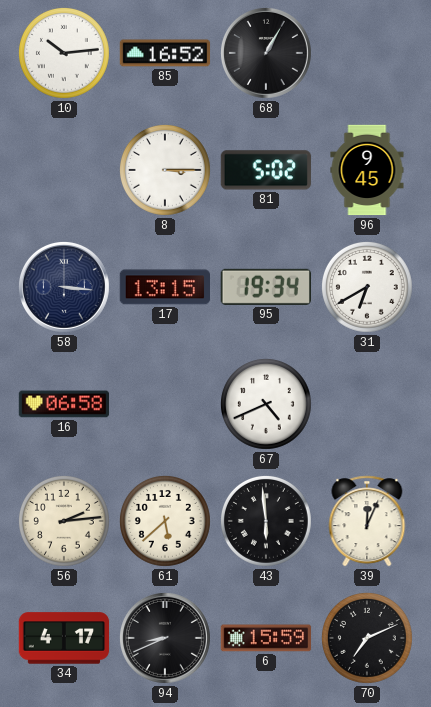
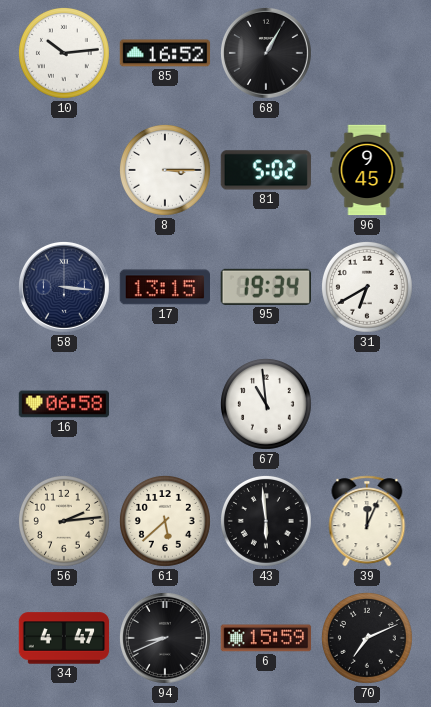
67: 4:41 -> 10:59 (266, 404)
34: 4:17 -> 4:47 (64, 638)
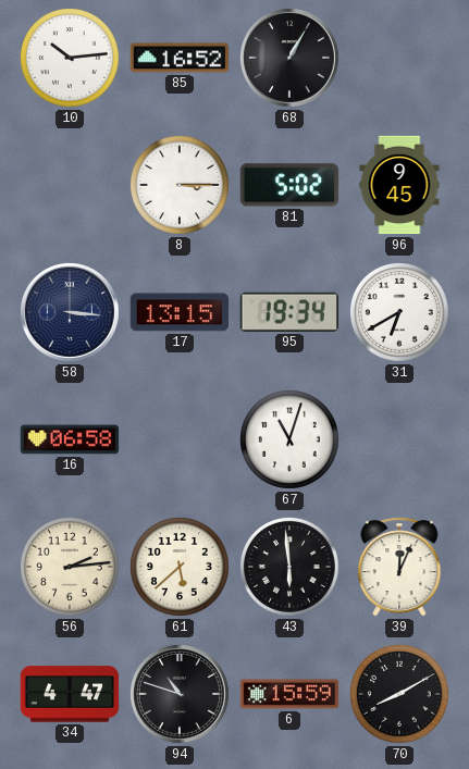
67: 10:59 -> 11:03 (289, 439)
94: 8:41 -> 10:48 (180, 694)
70: 7:11 -> 8:10 (399, 694)
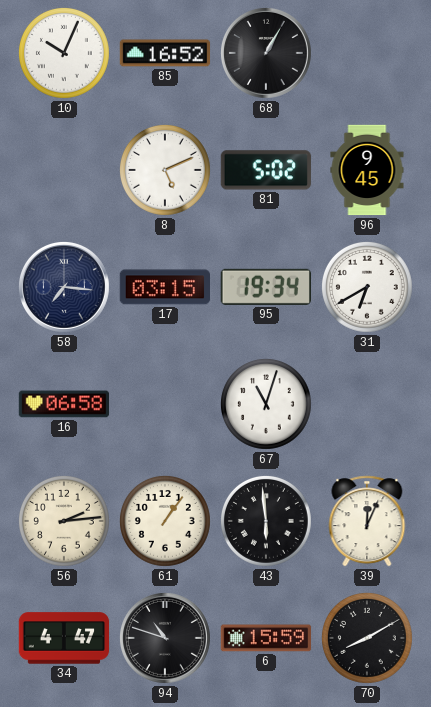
10: 10:14 -> 10:04 (64, 53)
8: 3:15 -> 5:11 (165, 170)
58: 3:16 -> 7:16 (64, 287)
17: 13:15 -> 03:15 (164, 287)
61: 5:38 -> 1:06 (165, 521)
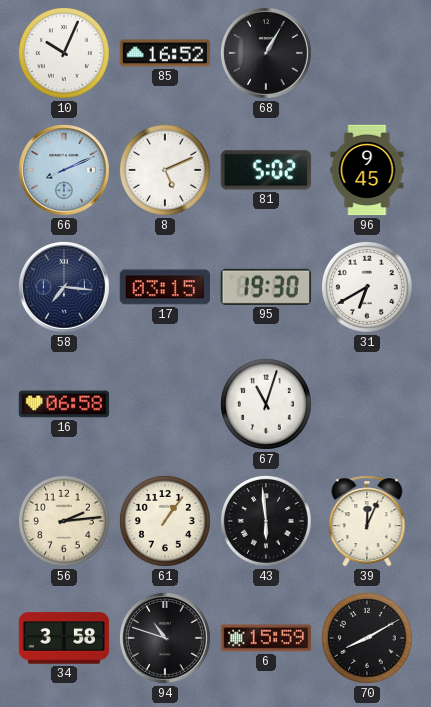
66: none -> 8:11 (64, 170)
95: 19:34 -> 19:30 (266, 287)
34: 4:47 -> 3:58 (64, 638)
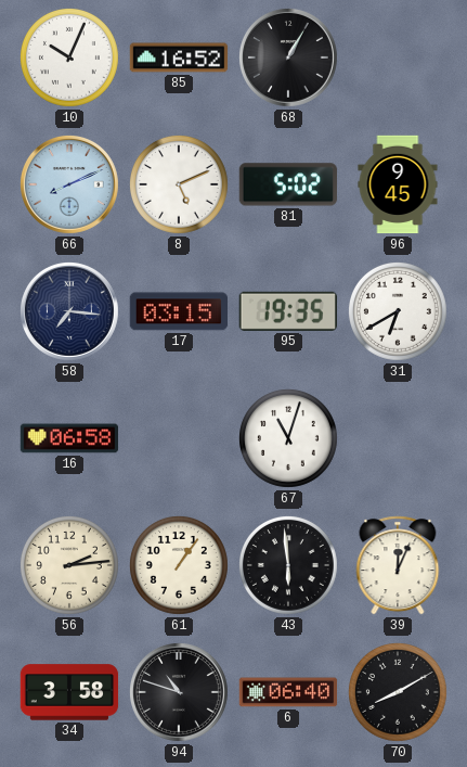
95: 19:30 -> 19:35 (288, 311)
6: 15:59 -> 06:40 (288, 692)
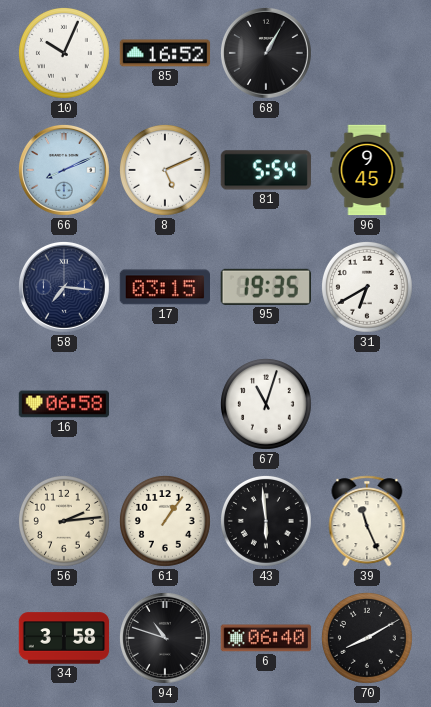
81: 5:02 -> 5:54 (266, 170)
39: 12:04 -> 11:26 (367, 521)
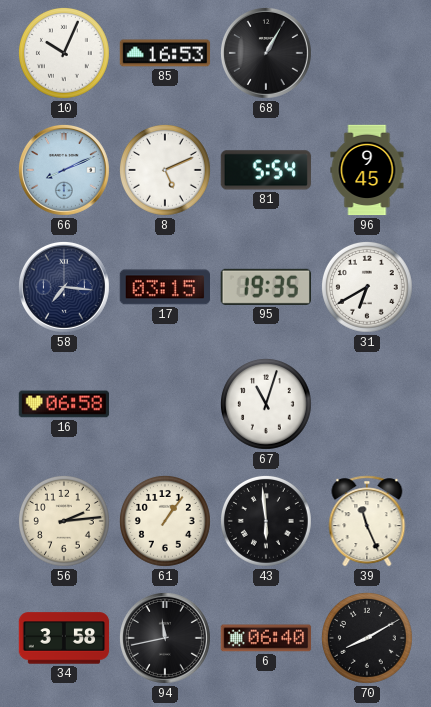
85: 16:52 -> 16:53 (165, 53)
94: 10:48 -> 11:43 (165, 638)
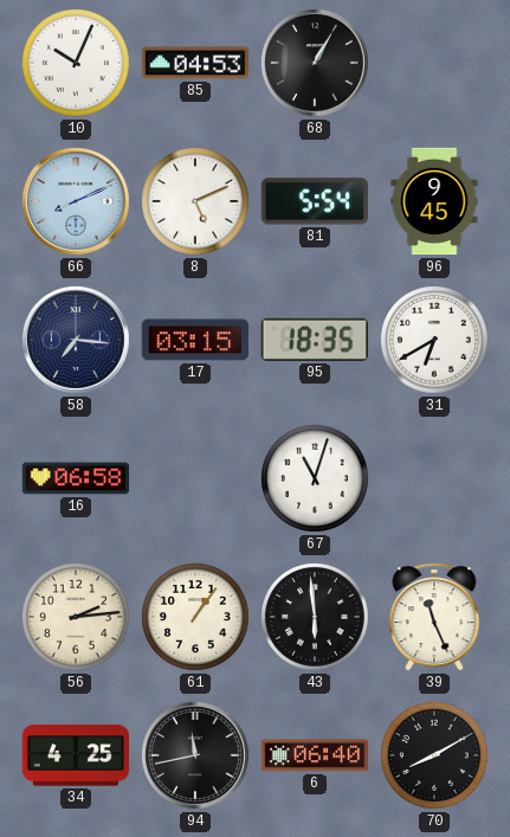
85: 16:53 -> 04:53 (195, 63)
95: 19:35 -> 18:35 (315, 340)
34: 3:58 -> 4:25 (76, 755)
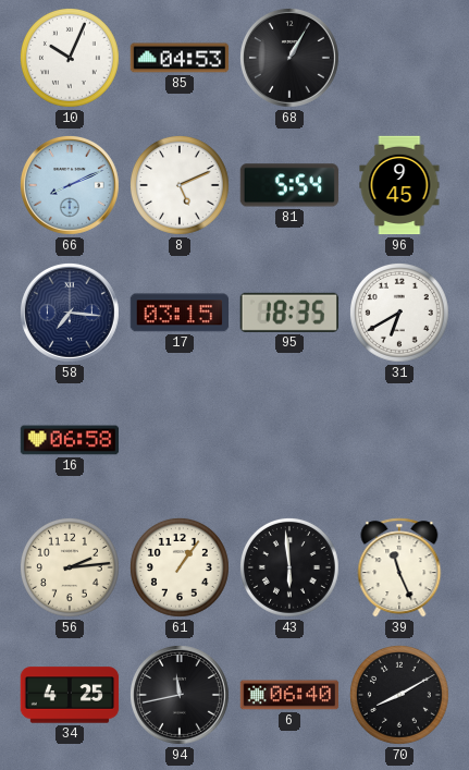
67: 11:03 -> none (315, 478)
